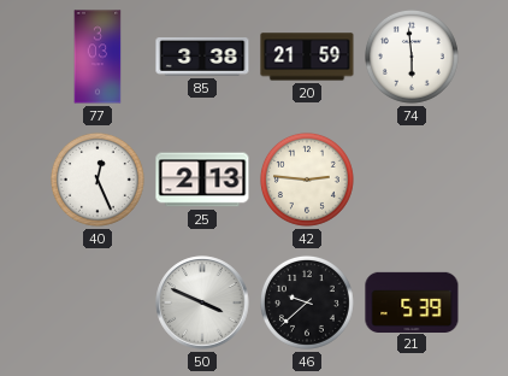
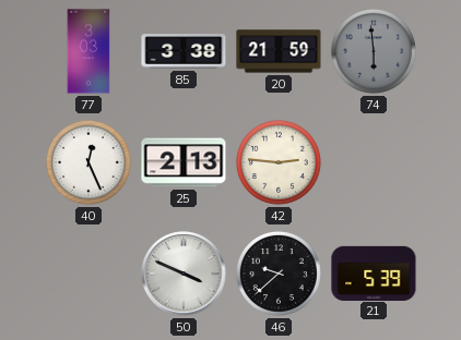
74 dial: white -> grey (374, 51)
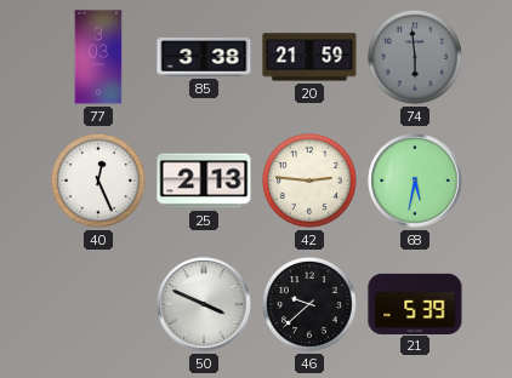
68: none -> 5:32 (415, 181)
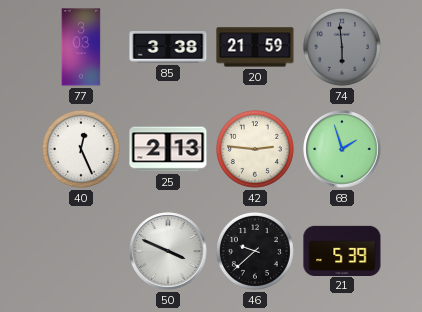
68: 5:32 -> 1:57 (342, 149)
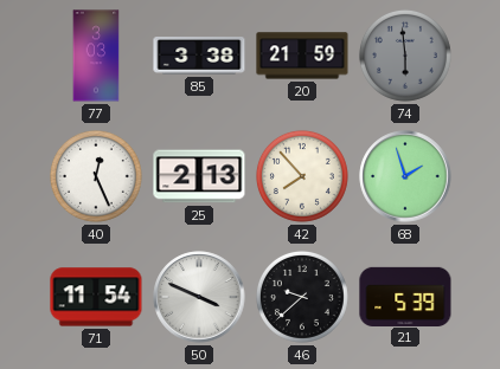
42: 2:46 -> 7:53 (302, 176)
71: none -> 11:54 (96, 297)
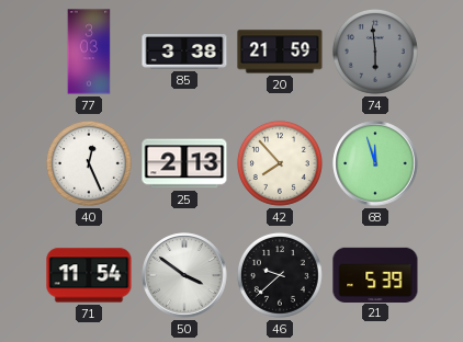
68: 1:57 -> 11:57 (375, 163)
50: 3:49 -> 3:51 (184, 275)
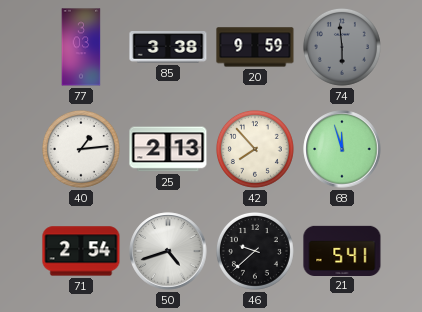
20: 21:59 -> 9:59 (255, 47)
40: 12:26 -> 1:14 (81, 149)
71: 11:54 -> 2:54 (81, 251)
50: 3:51 -> 4:42 (168, 251)
21: 5:39 -> 5:41 (342, 250)
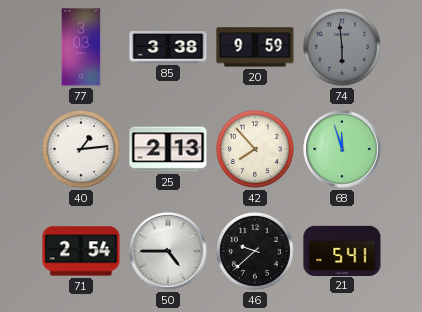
50: 4:42 -> 4:45 (168, 251)
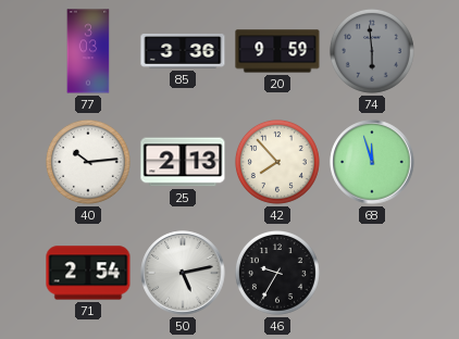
85: 3:38 -> 3:36 (183, 52)
40: 1:14 -> 10:14 (88, 162)
50: 4:45 -> 5:13 (183, 273)
46: 9:38 -> 9:35 (277, 273)
21: 5:41 -> none (342, 250)
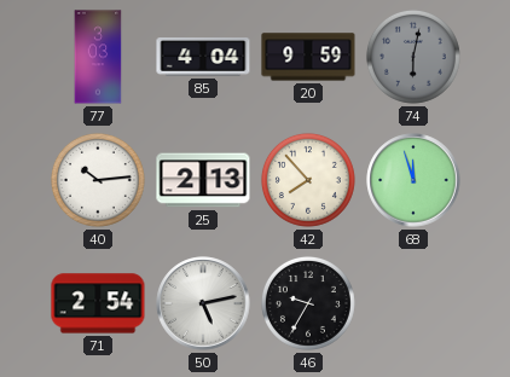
85: 3:36 -> 4:04 (203, 58)
74: 5:59 -> 6:02 (413, 57)
